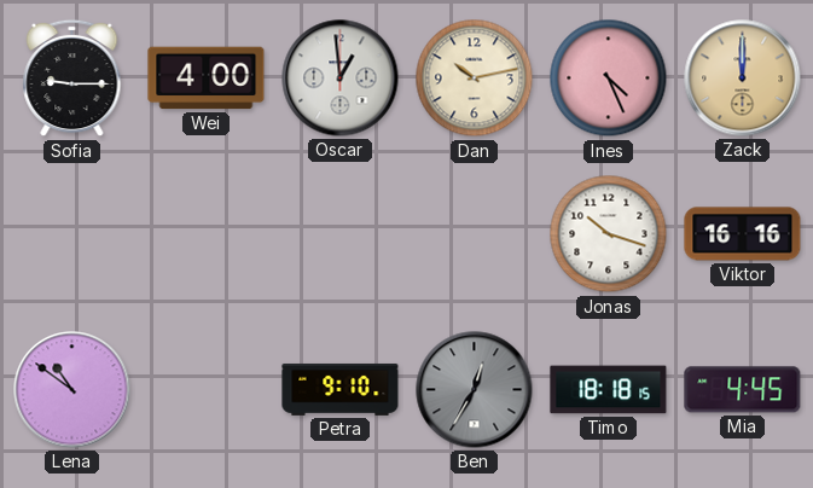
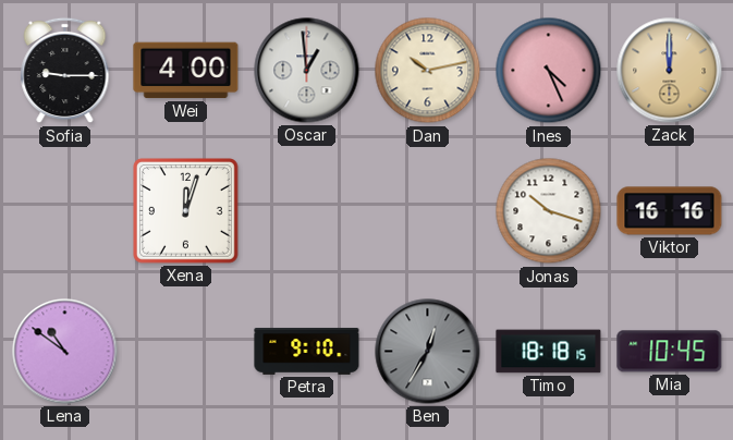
Xena: none -> 12:03 (186, 211)
Mia: 4:45 -> 10:45 (670, 352)
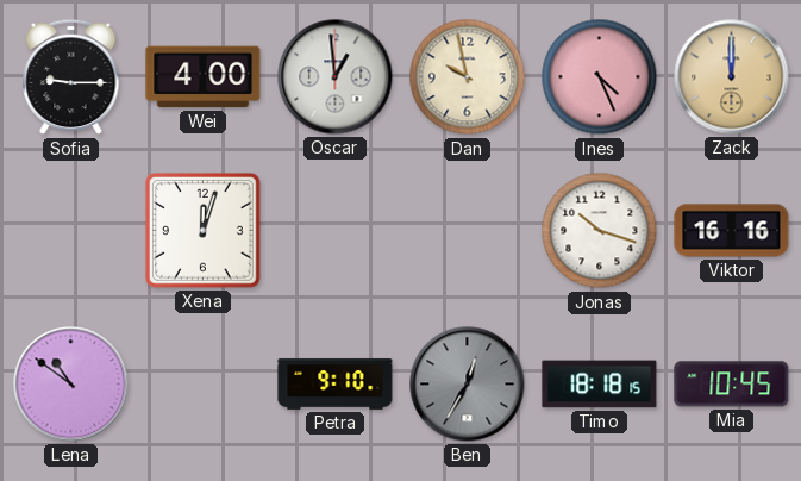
Dan: 10:13 -> 9:58 (468, 77)
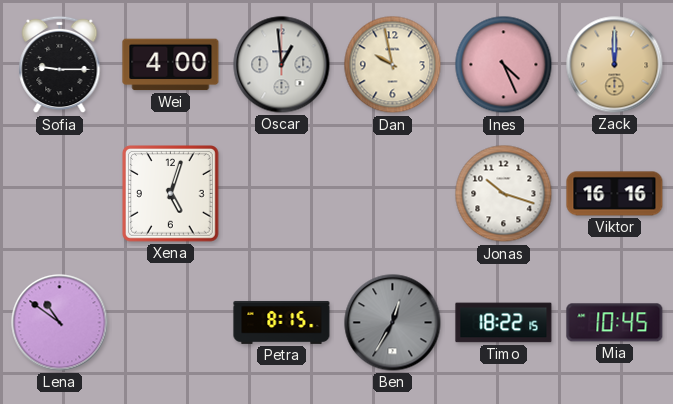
Xena: 12:03 -> 5:03 (171, 194)
Petra: 9:10 -> 8:15 (282, 322)
Timo: 18:18 -> 18:22 (504, 323)
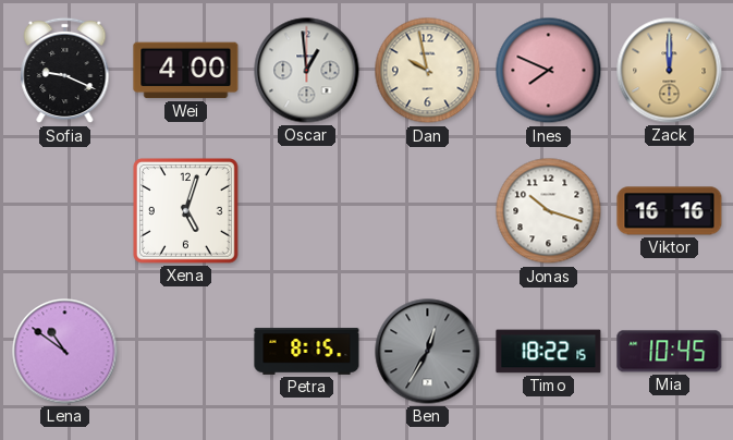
Sofia: 9:15 -> 9:19 (65, 71)
Ines: 4:26 -> 7:49 (549, 71)
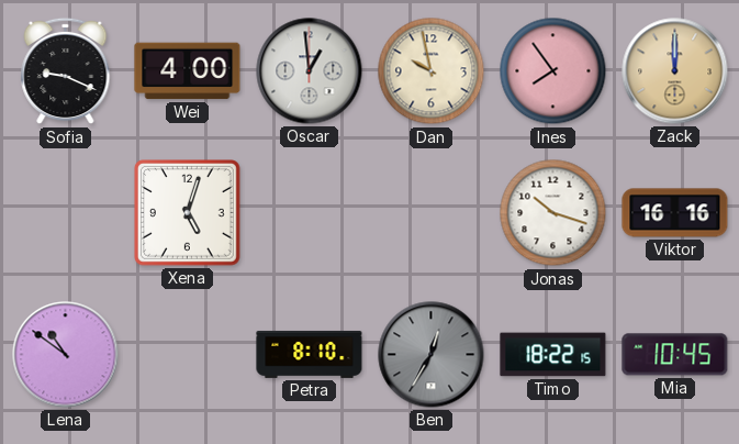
Ines: 7:49 -> 7:54 (553, 71)
Petra: 8:15 -> 8:10 (310, 354)
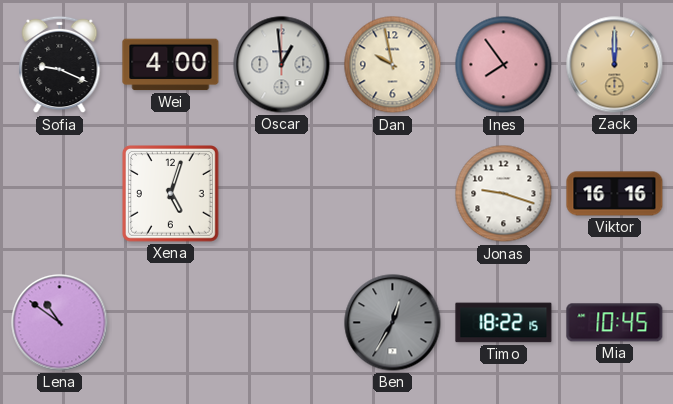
Jonas: 10:18 -> 9:18 (504, 194)
Petra: 8:10 -> none (310, 354)
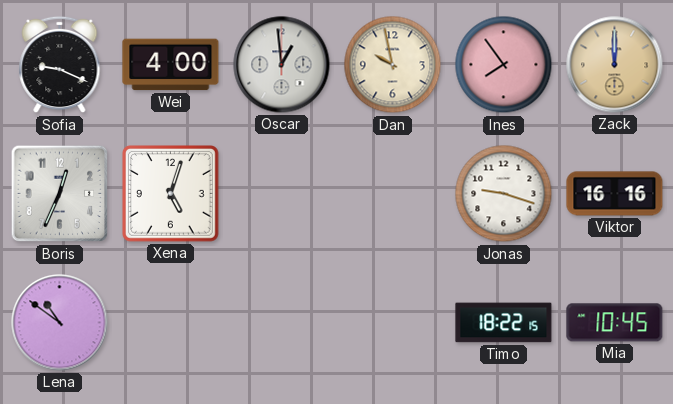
Boris: none -> 12:34 (60, 194)
Ben: 12:35 -> none (393, 323)
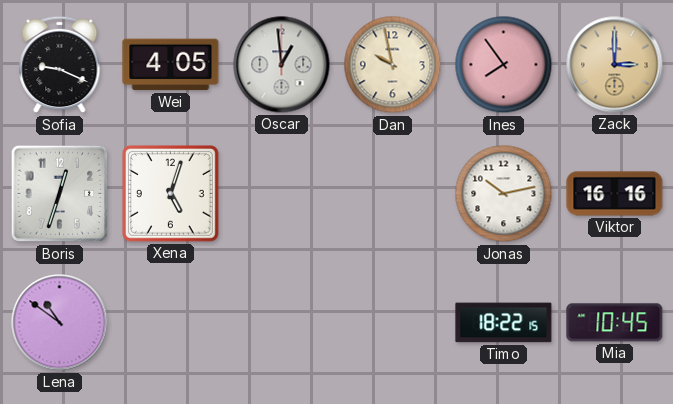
Wei: 4:00 -> 4:05 (171, 65)
Zack: 12:00 -> 3:00 (615, 65)
Boris: 12:34 -> 12:33 (60, 194)
Jonas: 9:18 -> 10:13 (504, 194)
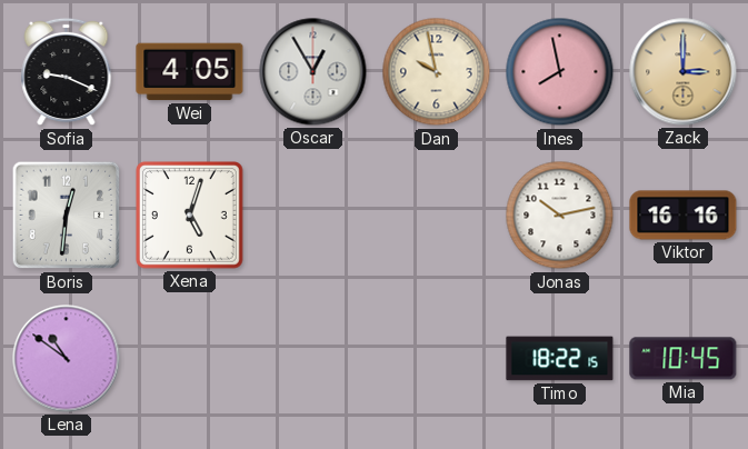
Oscar: 12:59 -> 12:55 (313, 72)
Ines: 7:54 -> 7:58 (560, 72)
Boris: 12:33 -> 12:31 (67, 216)
